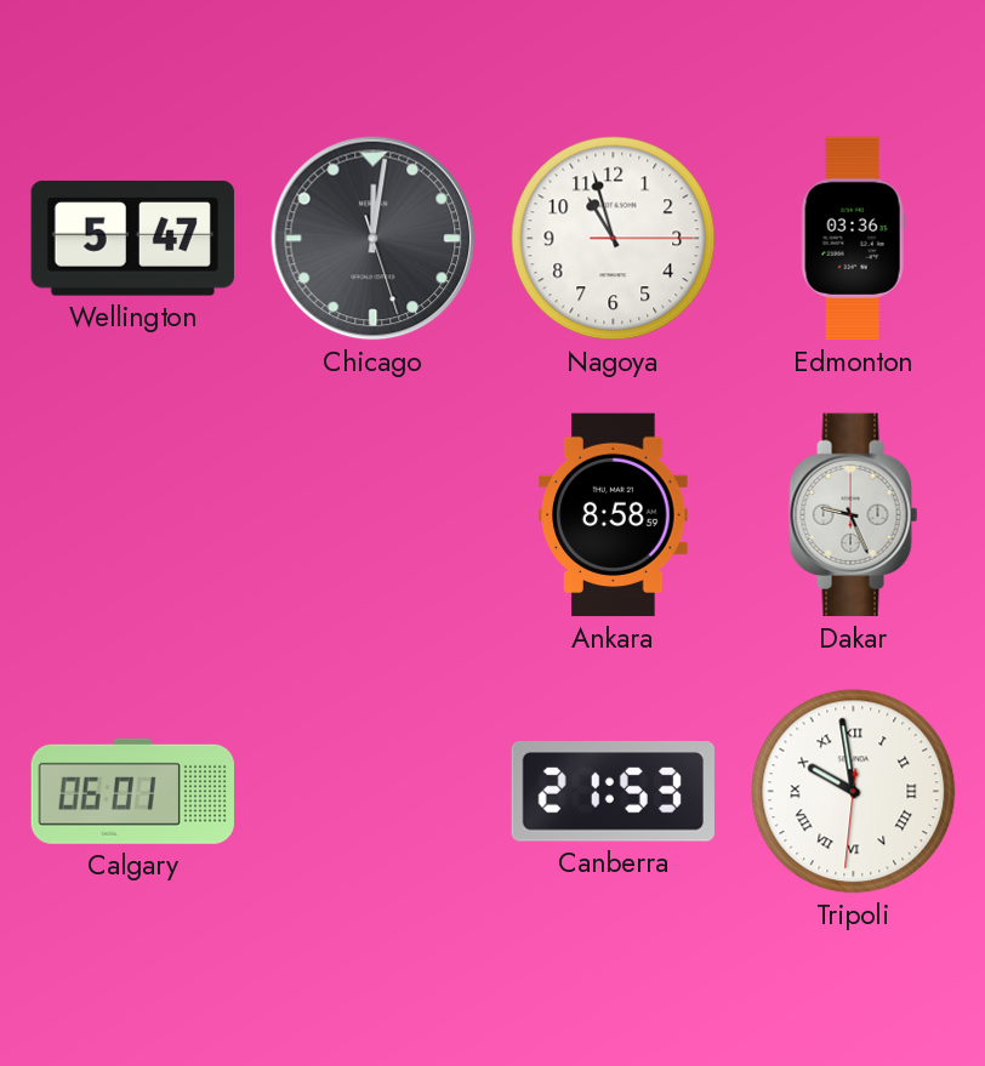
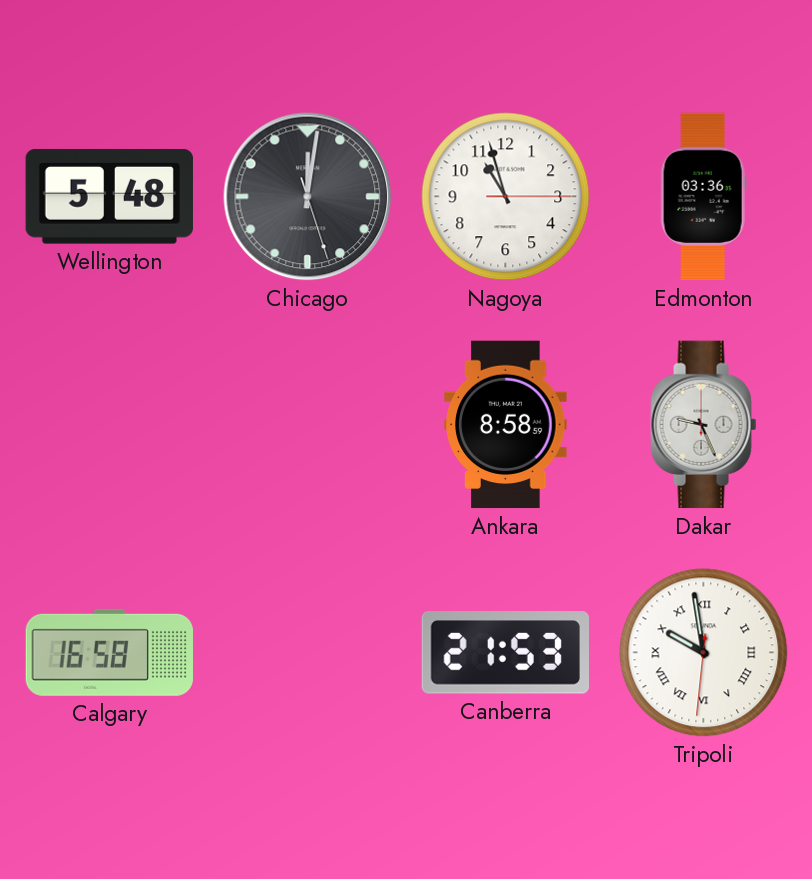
Wellington: 5:47 -> 5:48 (109, 196)
Calgary: 06:01 -> 16:58 (110, 652)
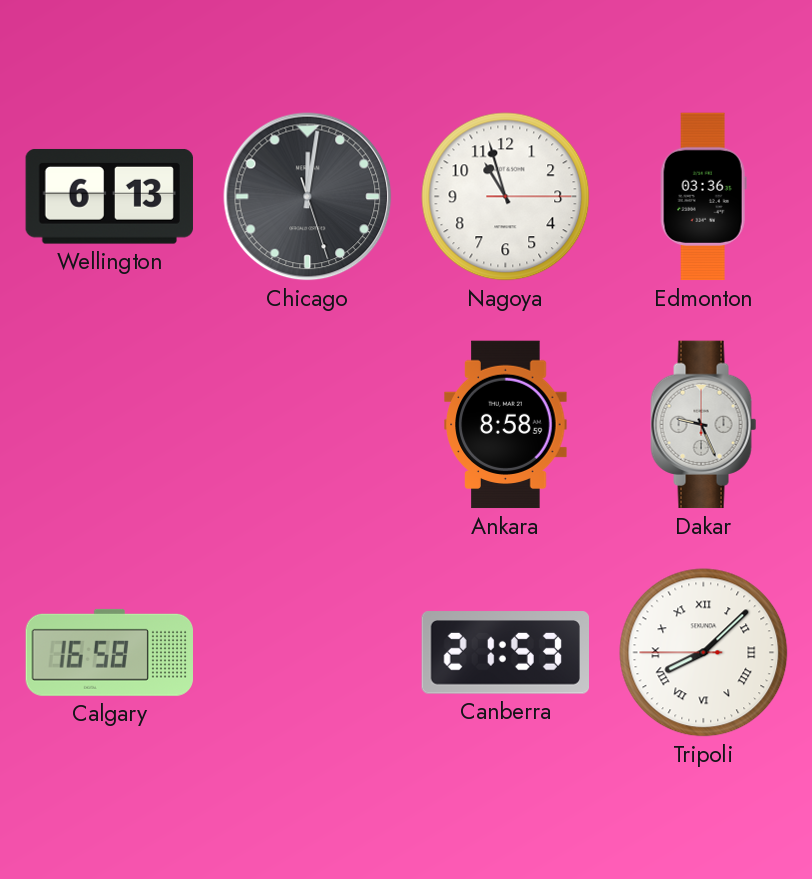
Wellington: 5:48 -> 6:13 (109, 196)
Tripoli: 9:58 -> 8:07 (704, 653)
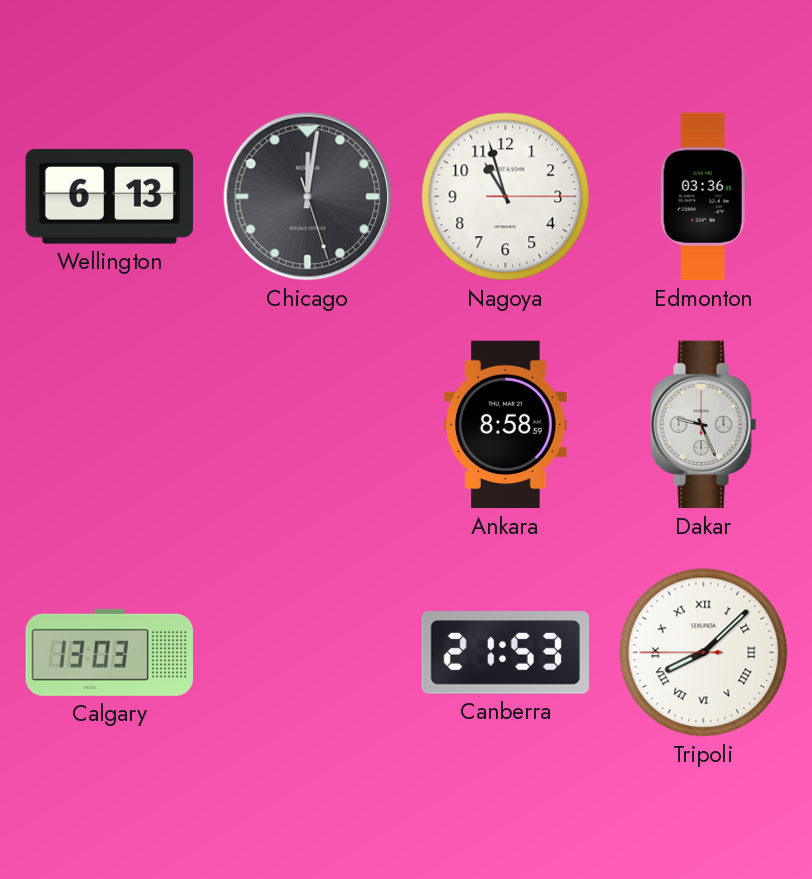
Calgary: 16:58 -> 13:03 (110, 652)
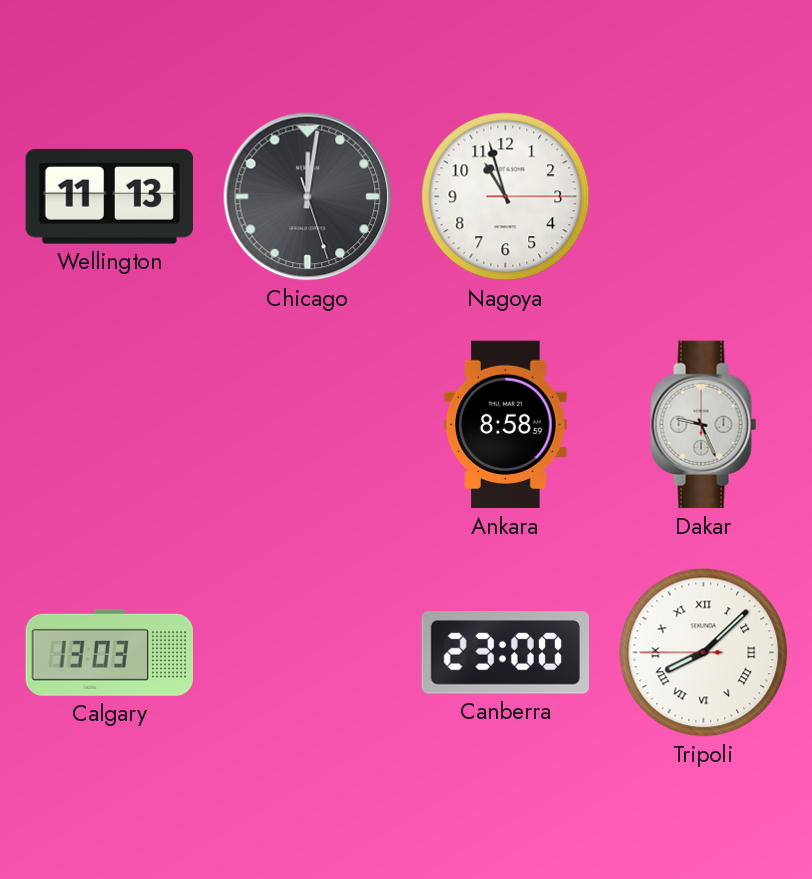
Wellington: 6:13 -> 11:13 (109, 196)
Edmonton: 03:36 -> none (703, 197)
Canberra: 21:53 -> 23:00 (505, 653)
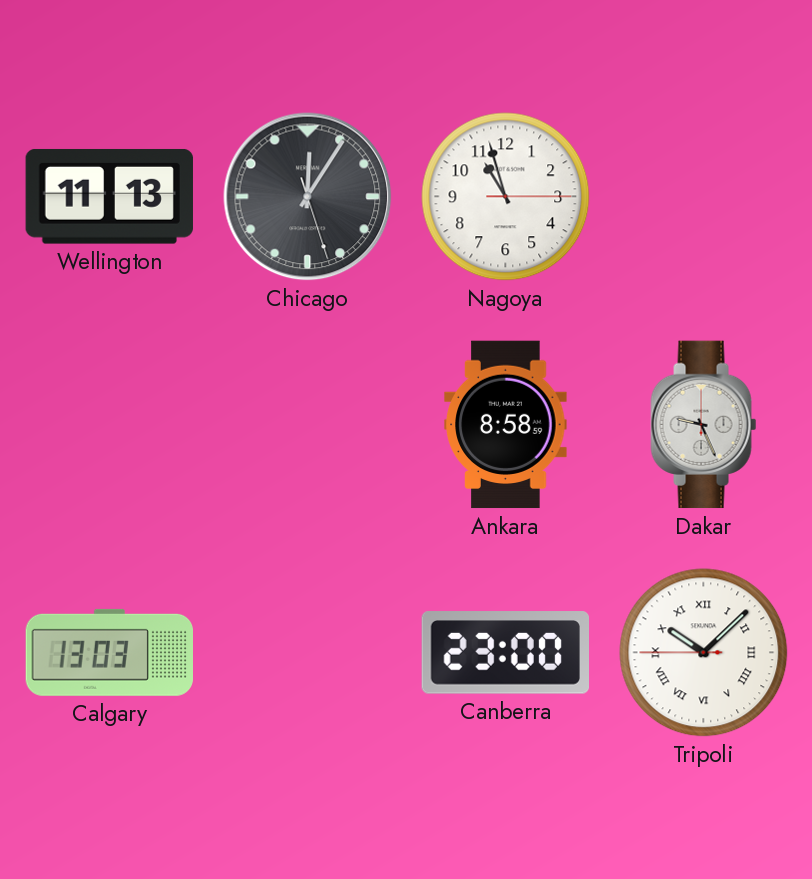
Chicago: 12:01 -> 12:05 (308, 197)
Tripoli: 8:07 -> 10:07 (704, 653)
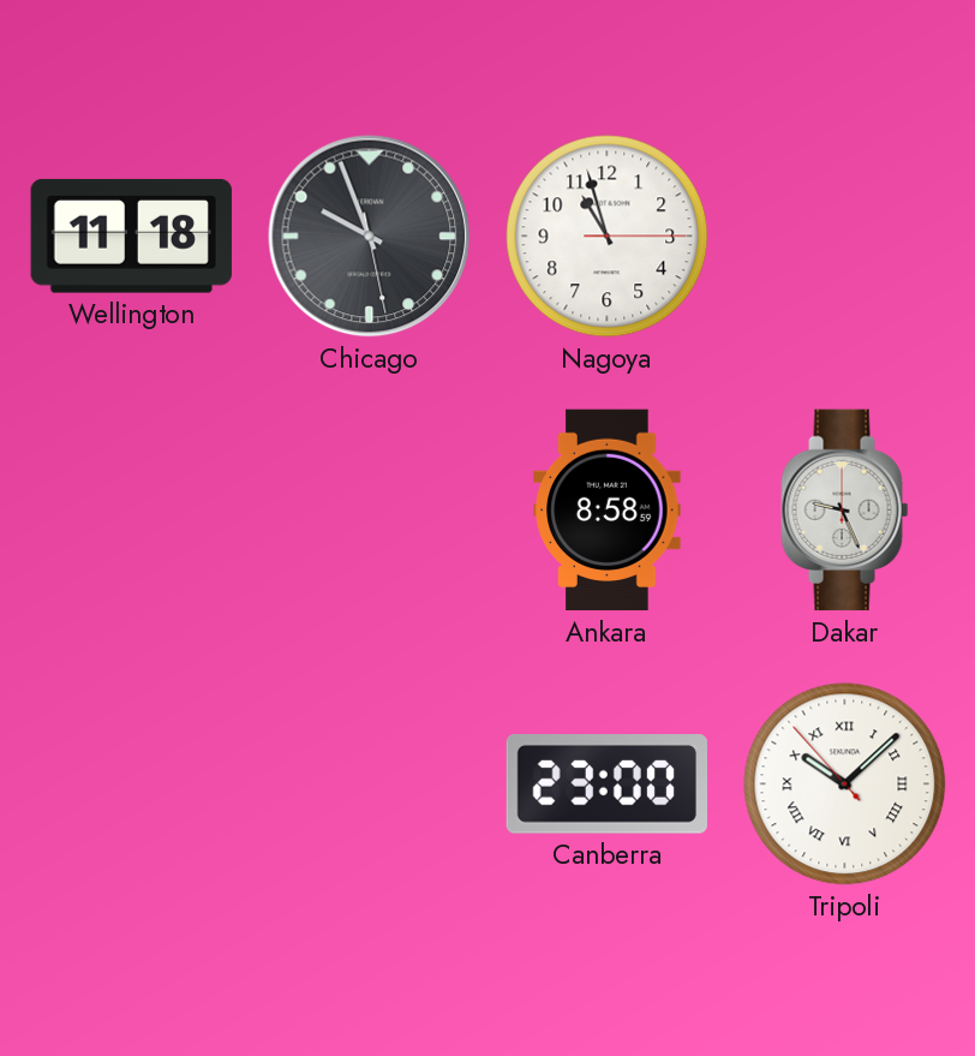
Wellington: 11:13 -> 11:18 (131, 235)
Chicago: 12:05 -> 9:56 (370, 237)
Calgary: 13:03 -> none (110, 652)
Tripoli: 10:07:45 -> 10:07:53 (845, 784)
